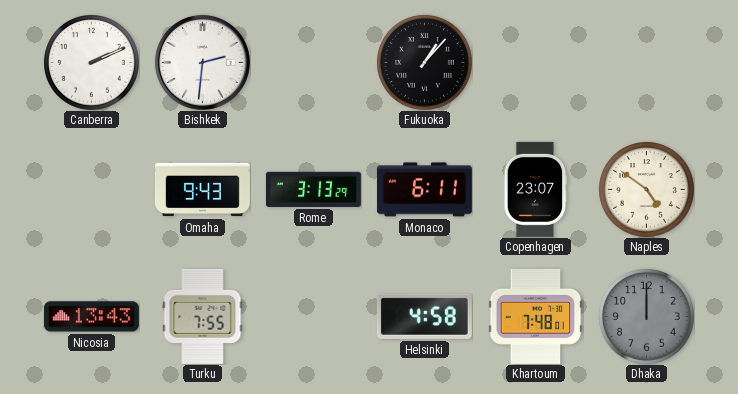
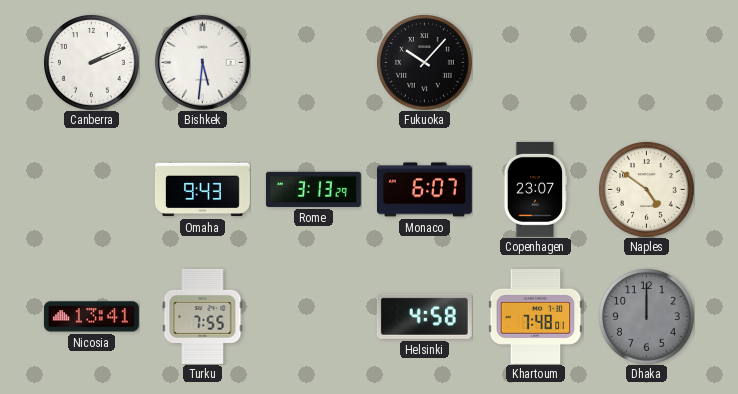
Bishkek: 2:31 -> 5:31 (202, 62)
Fukuoka: 1:07 -> 10:07 (425, 63)
Monaco: 6:11 -> 6:07 (424, 190)
Nicosia: 13:43 -> 13:41 (91, 317)
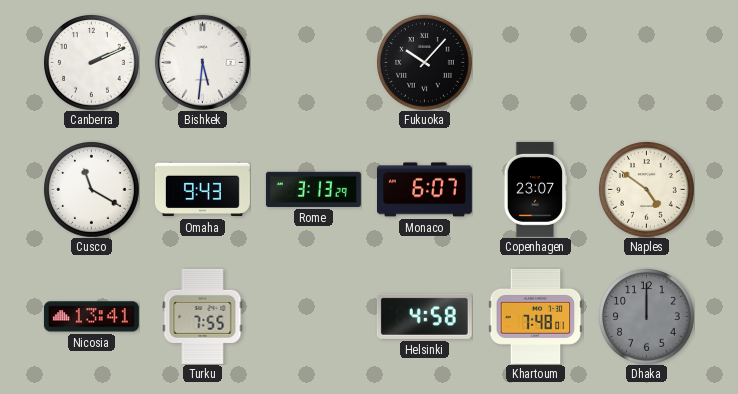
Cusco: none -> 11:20 (92, 190)
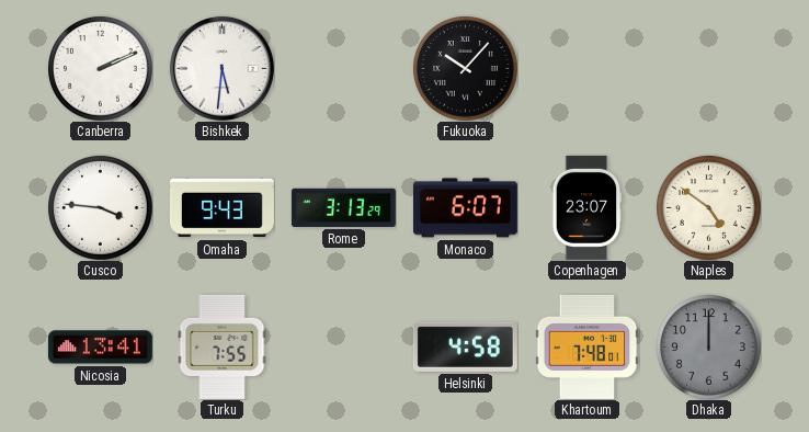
Cusco: 11:20 -> 3:46 (101, 208)
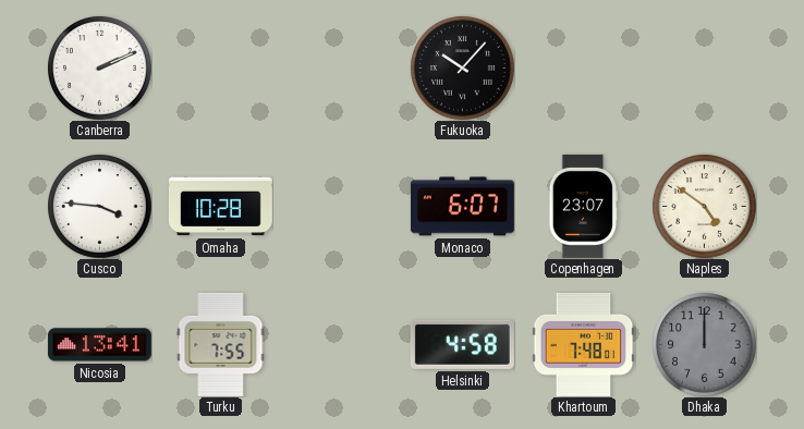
Bishkek: 5:31 -> none (221, 68)
Omaha: 9:43 -> 10:28 (220, 207)
Rome: 3:13 -> none (343, 207)
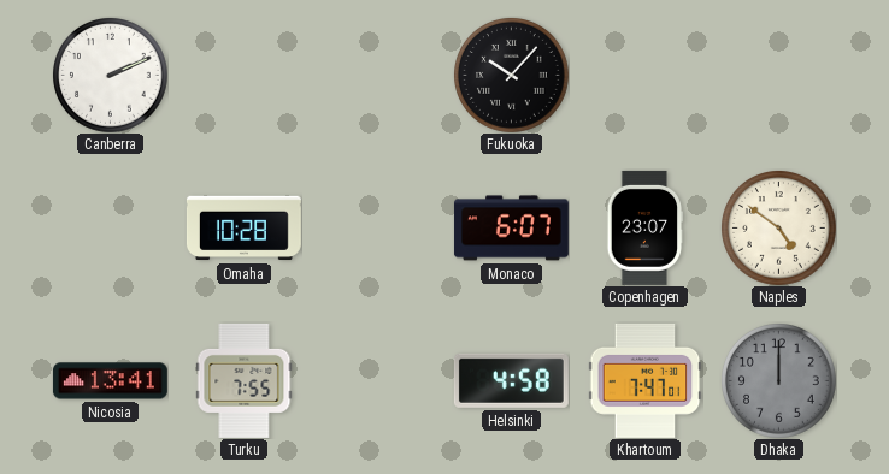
Cusco: 3:46 -> none (100, 207)
Khartoum: 7:48 -> 7:47 (646, 380)
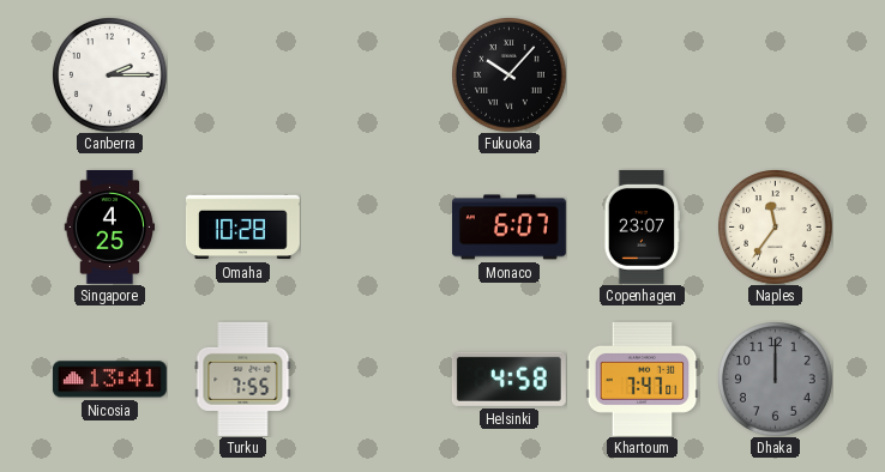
Canberra: 2:11 -> 2:15 (110, 75)
Singapore: none -> 4:25 (110, 226)
Naples: 4:51 -> 11:36 (776, 228)
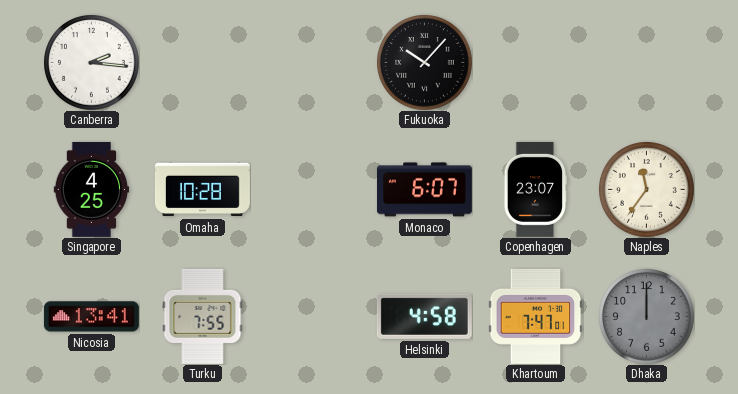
Canberra: 2:15 -> 2:16 (92, 63)
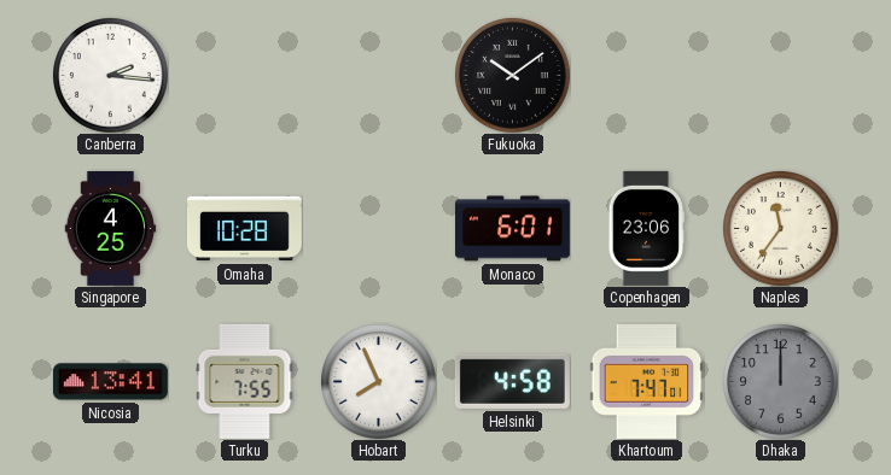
Fukuoka: 10:07 -> 10:09 (513, 76)
Monaco: 6:07 -> 6:01 (512, 229)
Copenhagen: 23:07 -> 23:06 (647, 228)
Hobart: none -> 7:56 (379, 382)
